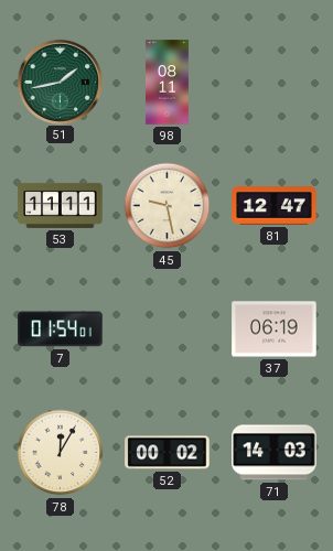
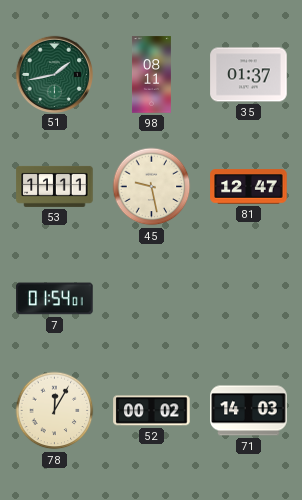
35: none -> 01:37 (249, 75)
37: 06:19 -> none (275, 329)
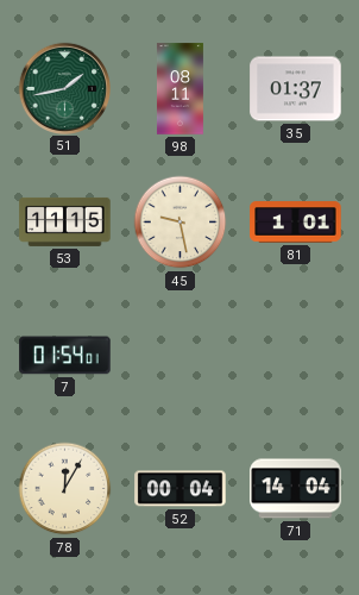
53: 11:11 -> 11:15 (65, 221)
81: 12:47 -> 1:01 (296, 223)
52: 00:02 -> 00:04 (181, 489)
71: 14:03 -> 14:04 (296, 489)
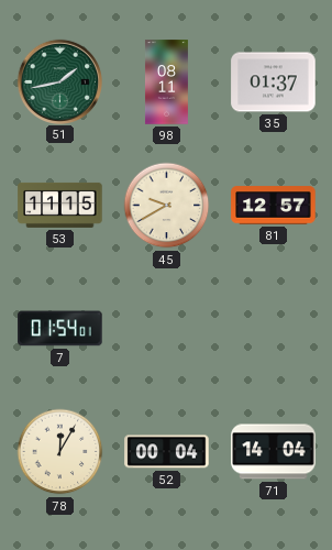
45: 9:28 -> 9:40 (167, 206)
81: 1:01 -> 12:57 (274, 206)
